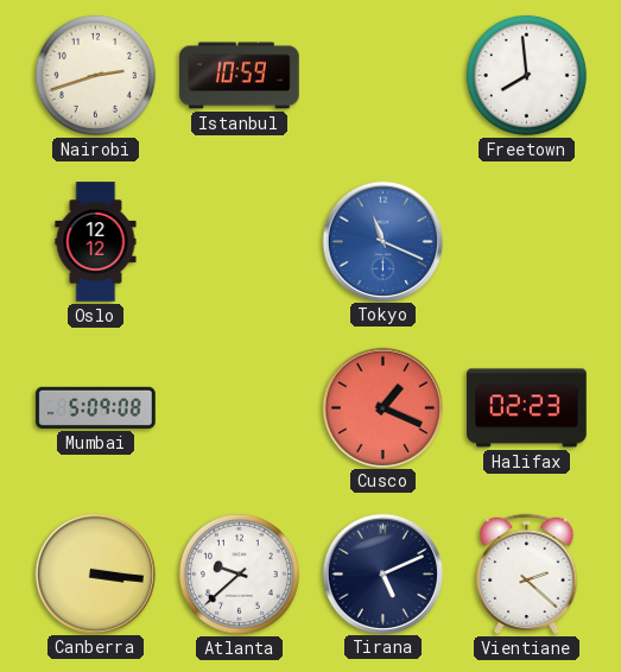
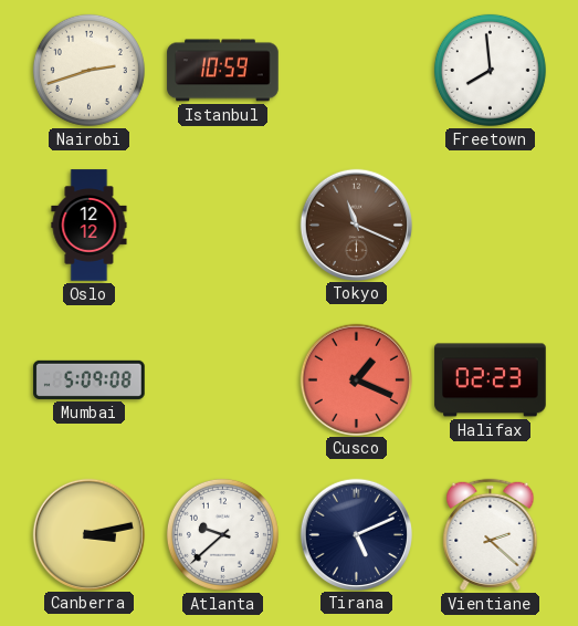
Tokyo dial: blue -> brown (356, 225)
Canberra: 3:16 -> 3:13 (88, 534)
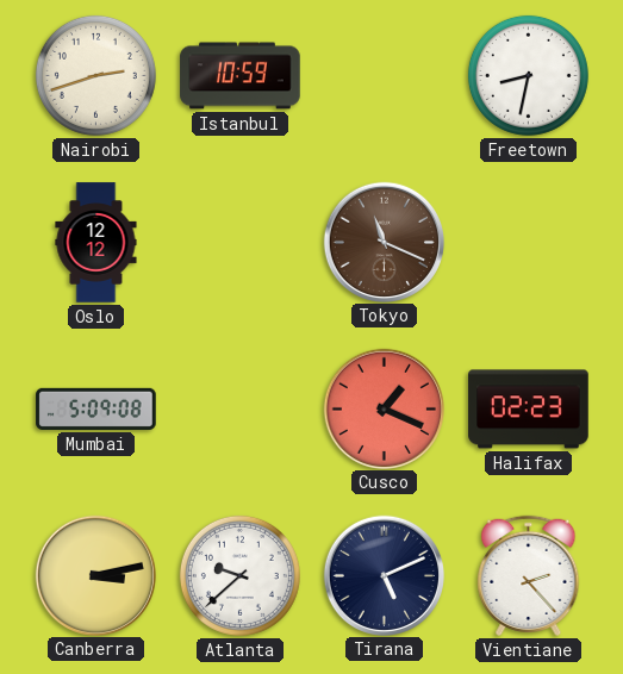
Freetown: 7:59 -> 8:32 (528, 75)
Vientiane: 2:22 -> 2:23 (529, 575)
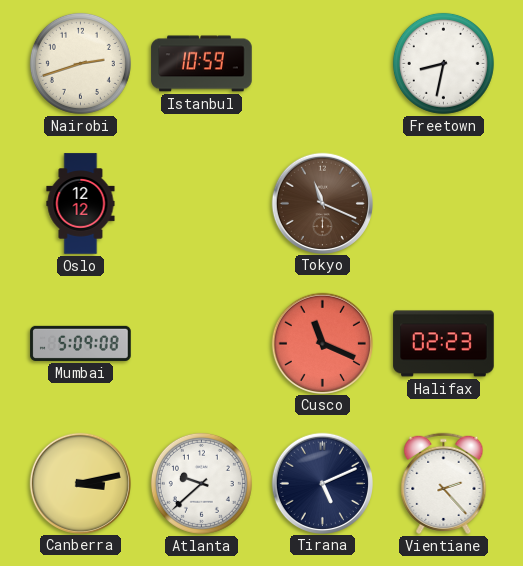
Cusco: 1:19 -> 11:19 (322, 343)
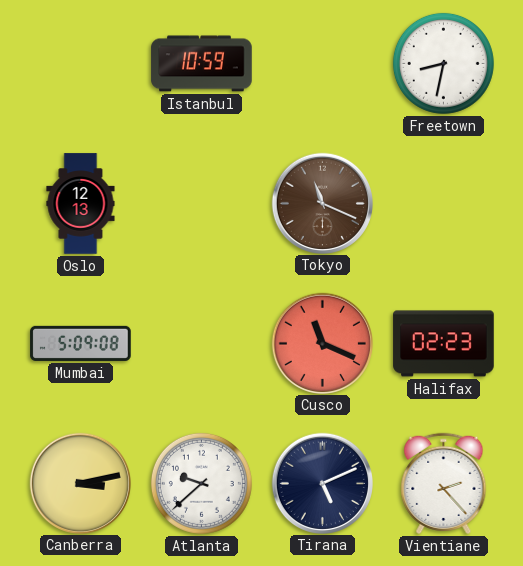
Nairobi: 2:42 -> none (80, 63)
Oslo: 12:12 -> 12:13 (81, 204)
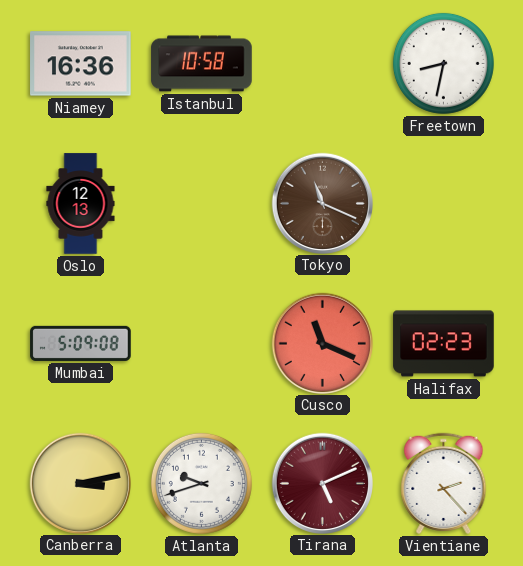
Niamey: none -> 16:36 (81, 64)
Istanbul: 10:59 -> 10:58 (202, 64)
Atlanta: 9:38 -> 9:42 (201, 483)
Tirana dial: navy -> burgundy (322, 483)
